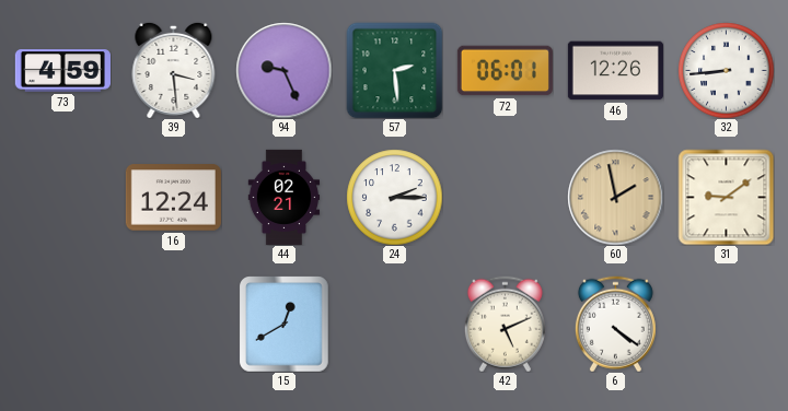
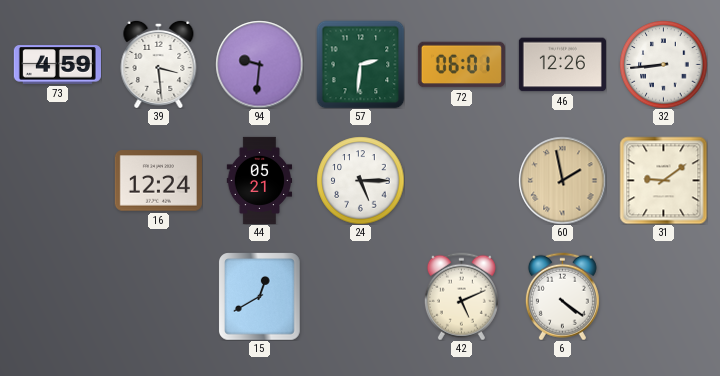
94: 9:26 -> 9:31 (259, 64)
57: 2:29 -> 2:31 (360, 64)
44: 02:21 -> 05:21 (260, 180)
24: 2:15 -> 5:15 (360, 180)
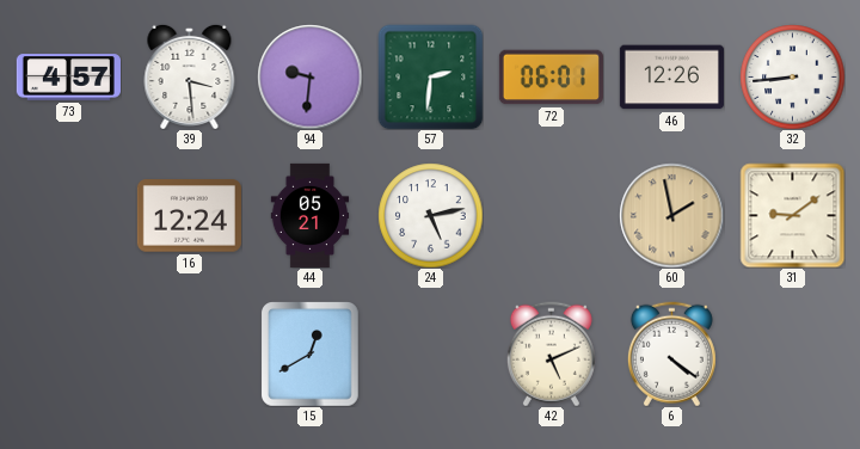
73: 4:59 -> 4:57 (68, 78)
24: 5:15 -> 5:13 (430, 215)
